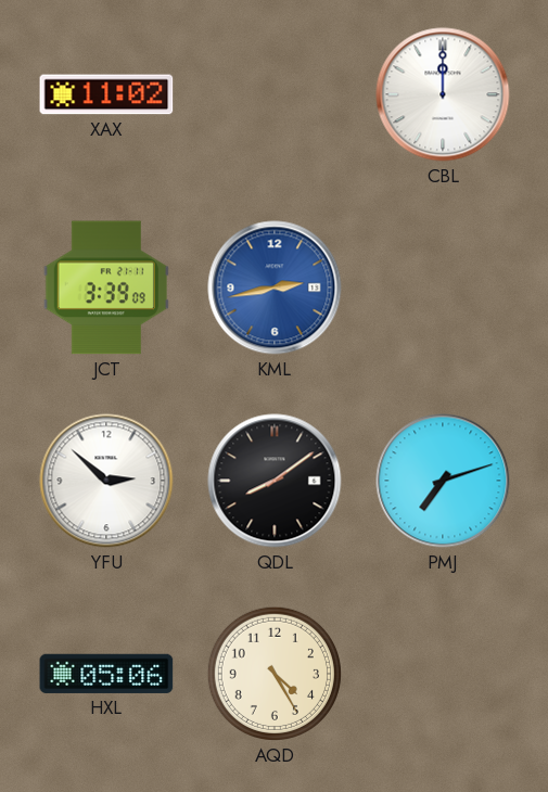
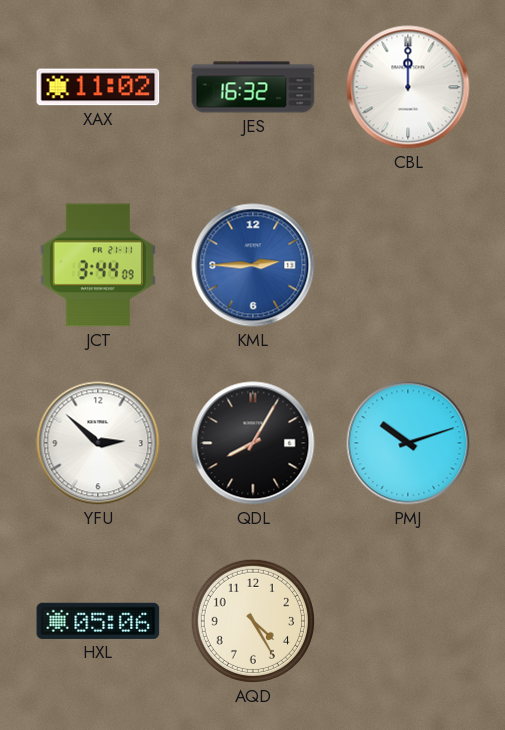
JES: none -> 16:32 (253, 87)
JCT: 3:39 -> 3:44 (98, 265)
KML: 2:43 -> 2:45 (253, 265)
QDL: 8:09 -> 8:05 (253, 443)
PMJ: 7:12 -> 10:12 (408, 443)
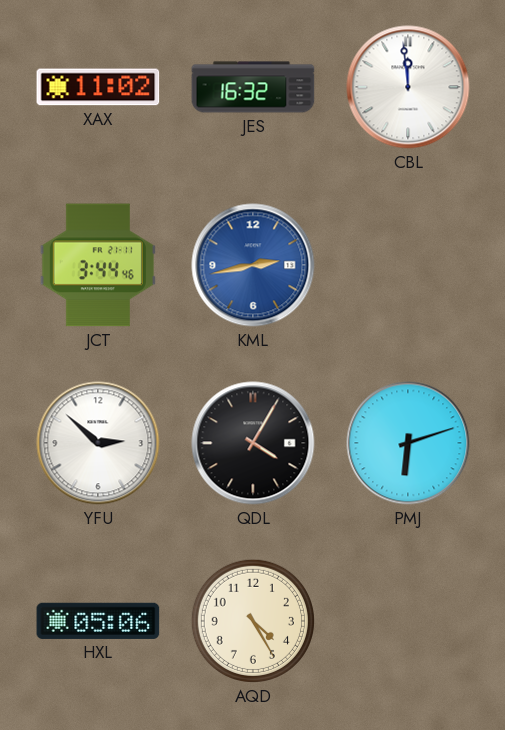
CBL: 12:00 -> 11:59 (408, 87)
JCT: 3:44:09 -> 3:44:46 (98, 265)
KML: 2:45 -> 2:43 (253, 265)
QDL: 8:05 -> 4:05 (253, 443)
PMJ: 10:12 -> 6:12 (408, 443)
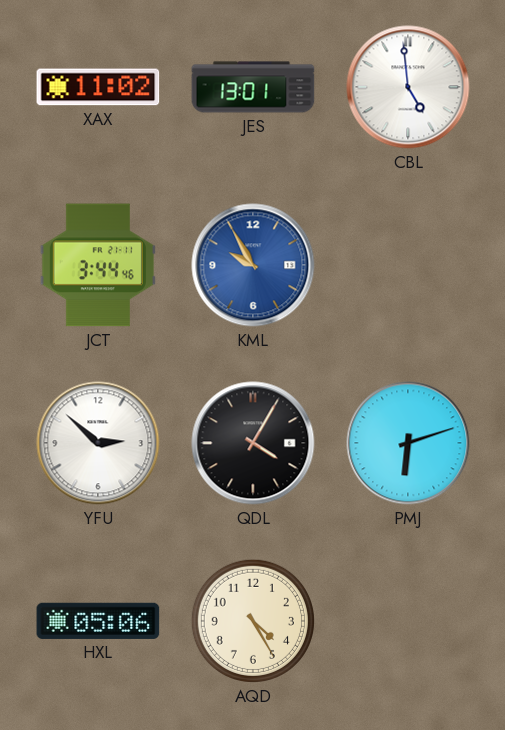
JES: 16:32 -> 13:01 (253, 87)
CBL: 11:59 -> 4:59 (408, 87)
KML: 2:43 -> 9:55 (253, 265)
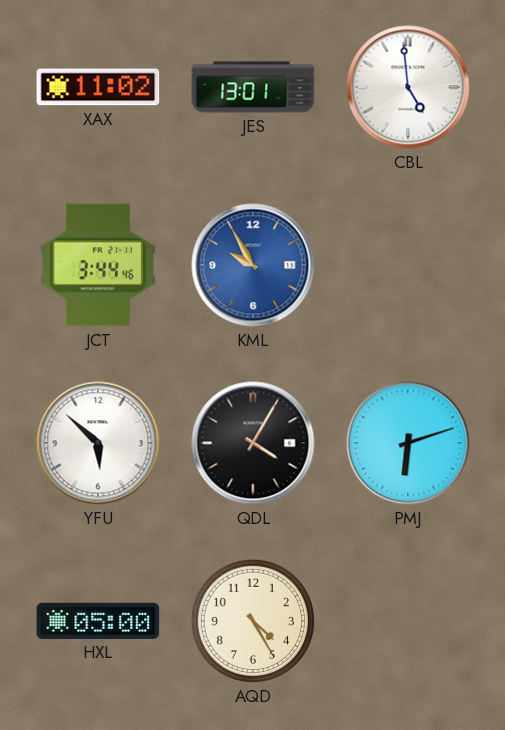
YFU: 2:52 -> 5:52 (98, 443)
HXL: 05:06 -> 05:00 (98, 621)
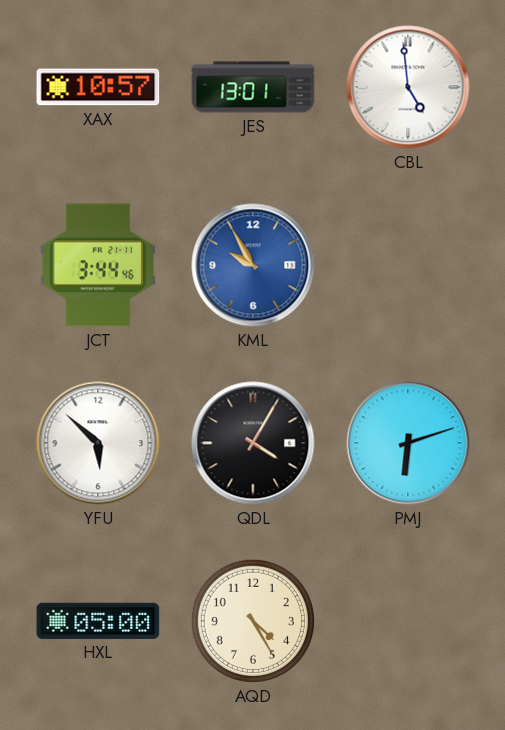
XAX: 11:02 -> 10:57 (98, 87)
